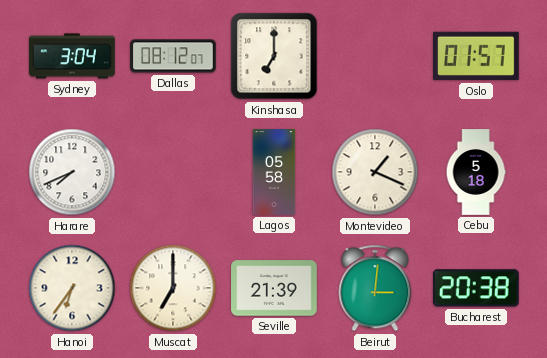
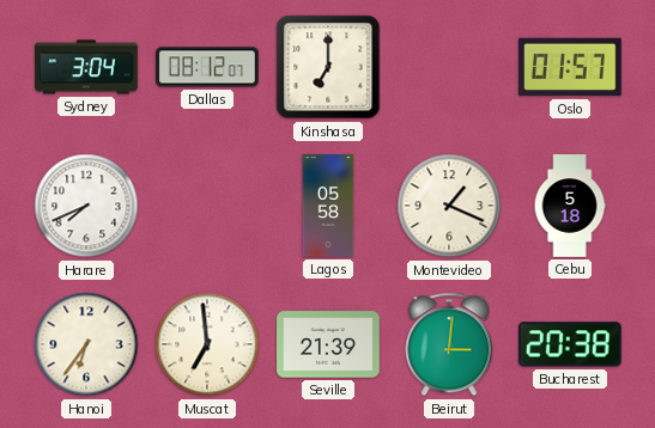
Muscat: 7:00 -> 6:59 (207, 344)
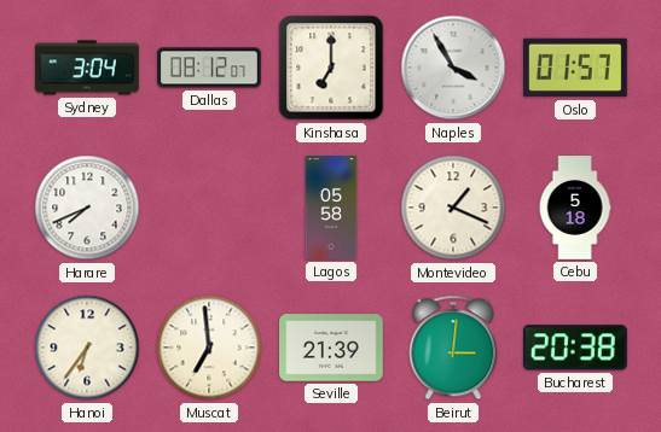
Naples: none -> 3:55 (453, 68)
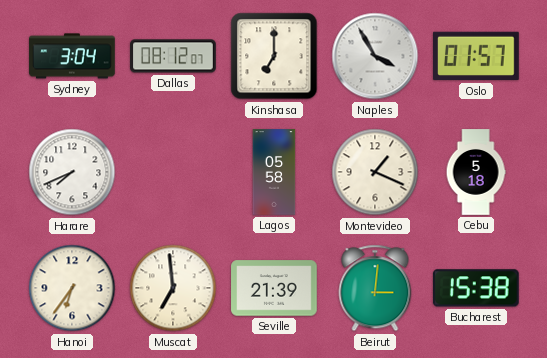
Bucharest: 20:38 -> 15:38 (476, 288)
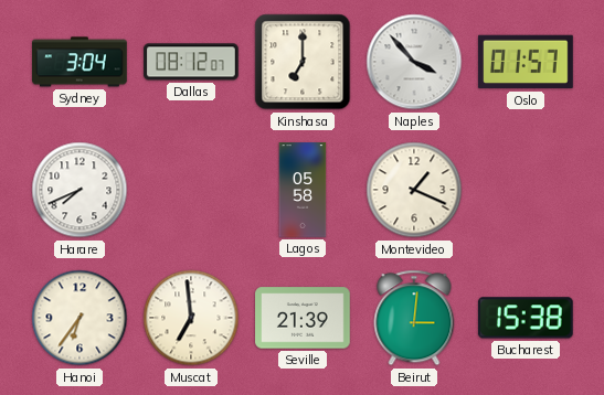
Naples: 3:55 -> 3:53 (414, 62)
Cebu: 5:18 -> none (476, 172)
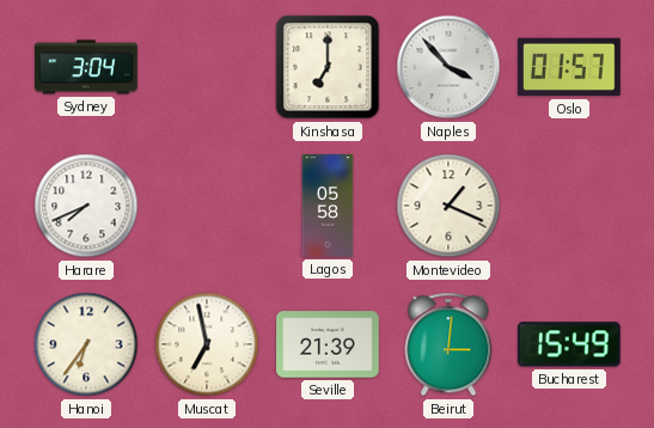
Dallas: 08:12 -> none (191, 62)
Muscat: 6:59 -> 6:58 (207, 344)
Bucharest: 15:38 -> 15:49 (569, 344)
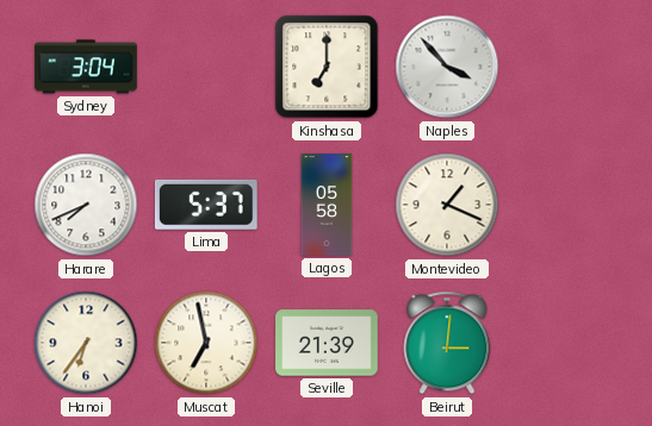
Oslo: 01:57 -> none (570, 67)
Lima: none -> 5:37 (206, 205)
Bucharest: 15:49 -> none (569, 344)
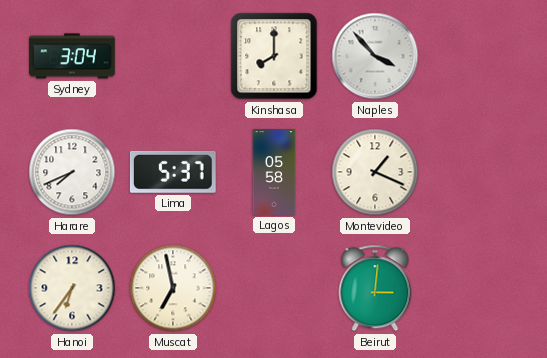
Kinshasa: 7:00 -> 8:00 (274, 56)
Seville: 21:39 -> none (327, 343)
